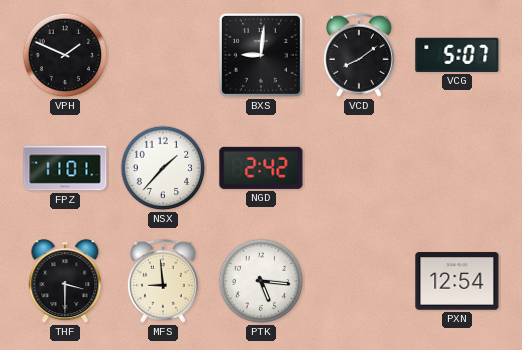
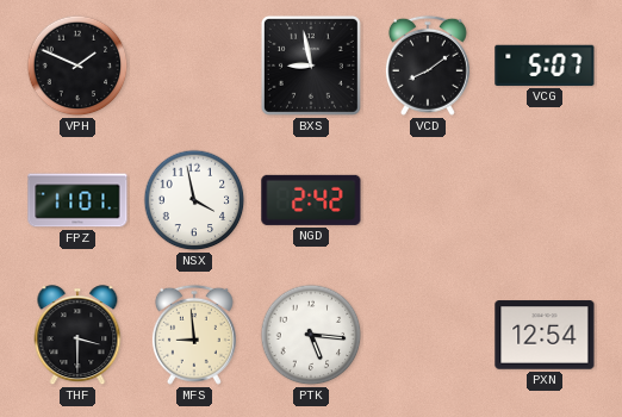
BXS: 9:01 -> 8:58 (311, 66)
NSX: 1:37 -> 3:58 (194, 200)
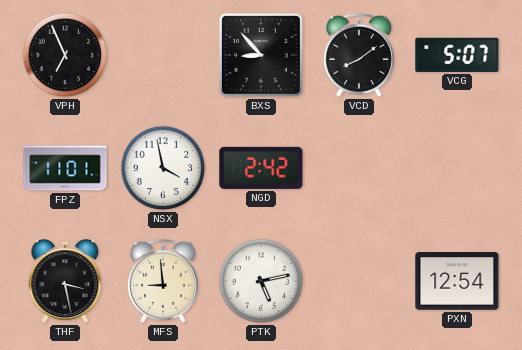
VPH: 1:49 -> 6:56 (65, 55)
BXS: 8:58 -> 8:53 (261, 55)
THF: 3:30 -> 3:28 (65, 282)
PTK: 5:16 -> 5:13 (261, 281)
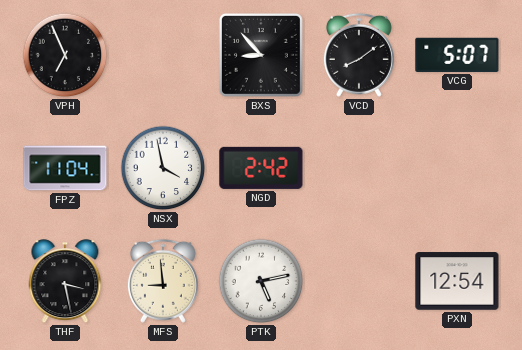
FPZ: 11:01 -> 11:04 (65, 168)
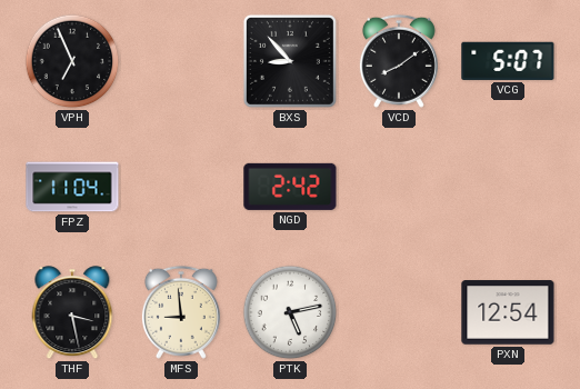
NSX: 3:58 -> none (163, 168)
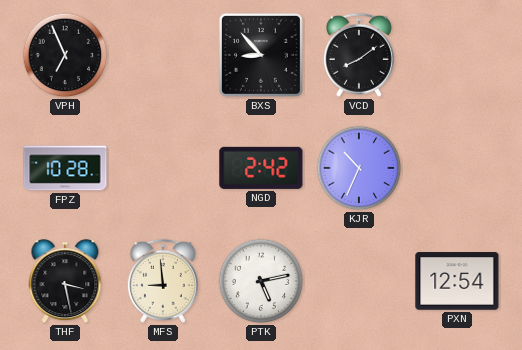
VCG: 5:07 -> none (508, 61)
FPZ: 11:04 -> 10:28 (65, 168)
KJR: none -> 10:34 (359, 168)
